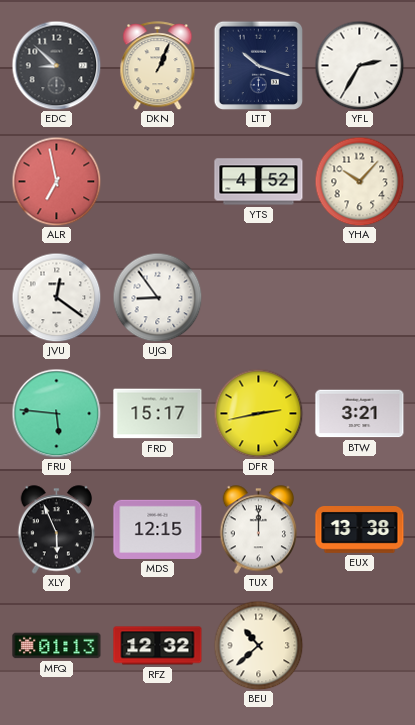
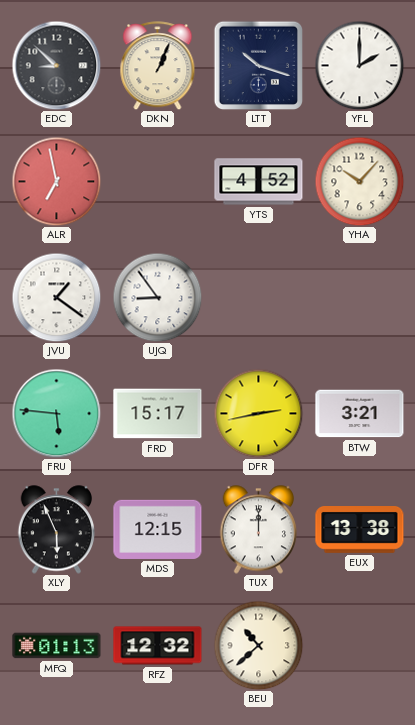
YFL: 2:35 -> 2:00 (359, 65)
JVU: 12:21 -> 1:21 (56, 297)
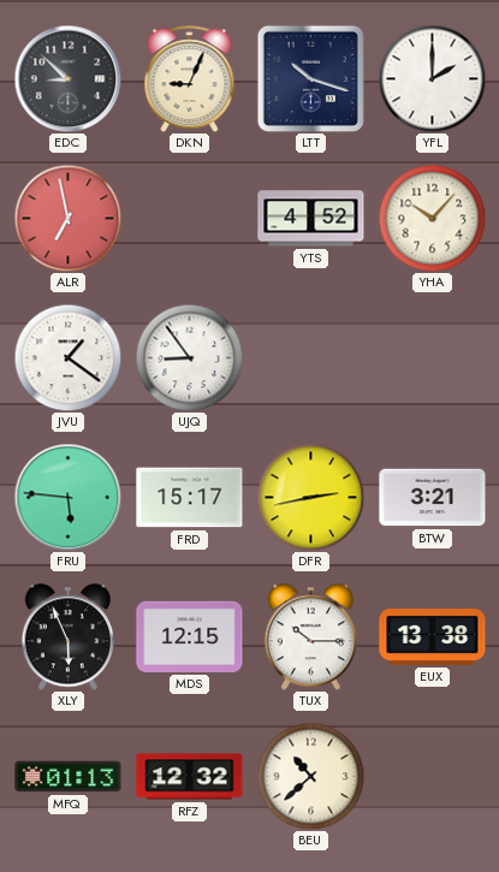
DKN: 1:04 -> 9:04 (190, 79)
TUX: 12:00 -> 10:15 (311, 637)
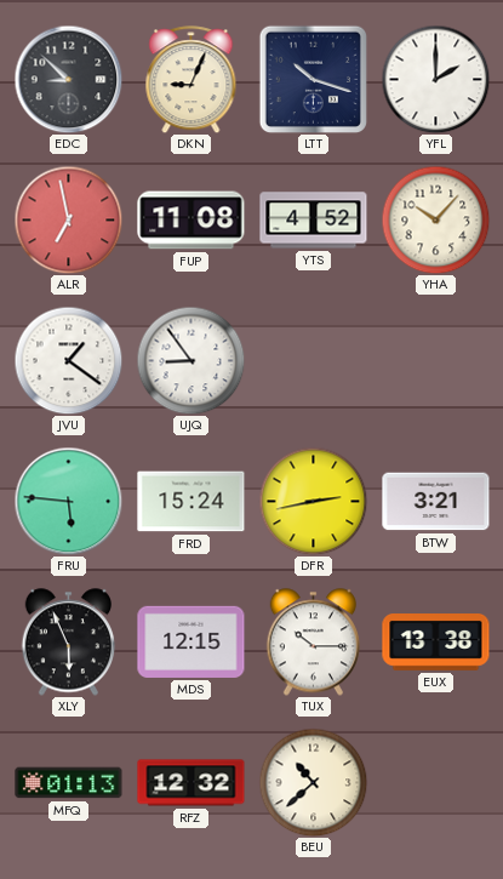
FUP: none -> 11:08 (192, 221)
FRD: 15:17 -> 15:24 (192, 502)
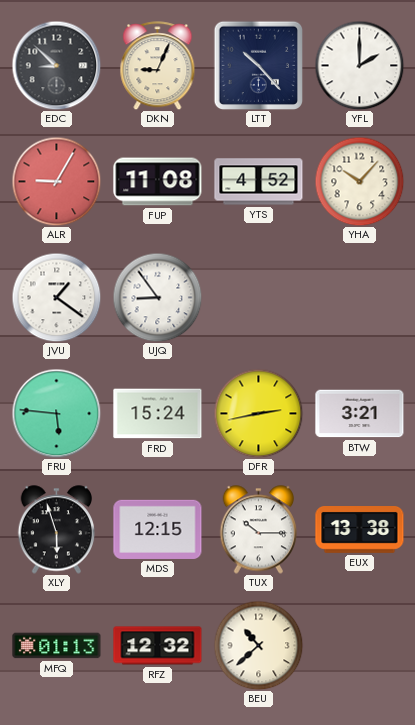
LTT: 10:18 -> 10:23 (258, 65)
ALR: 6:58 -> 9:05 (56, 181)
XLY: 5:56 -> 5:57 (57, 530)
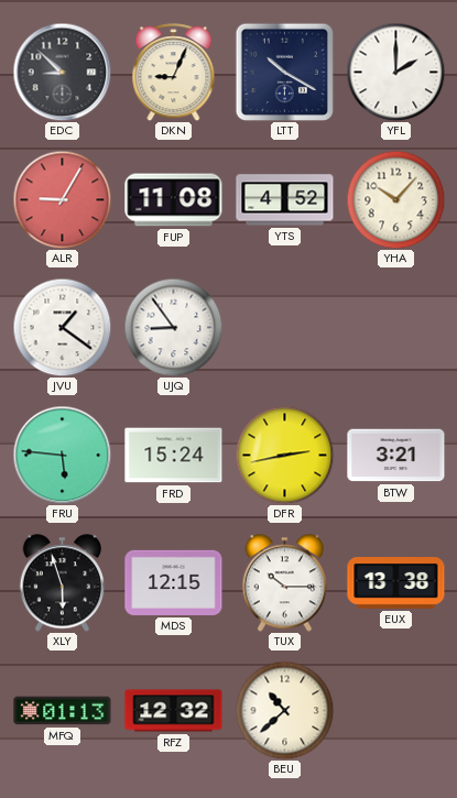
LTT: 10:23 -> 10:20 (284, 72)
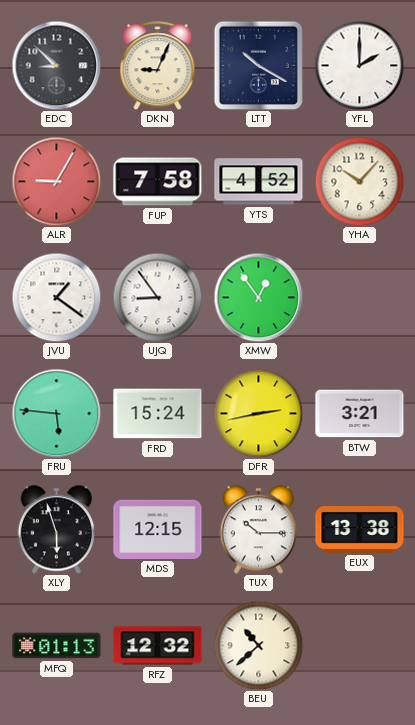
FUP: 11:08 -> 7:58 (158, 182)
XMW: none -> 12:54 (258, 297)
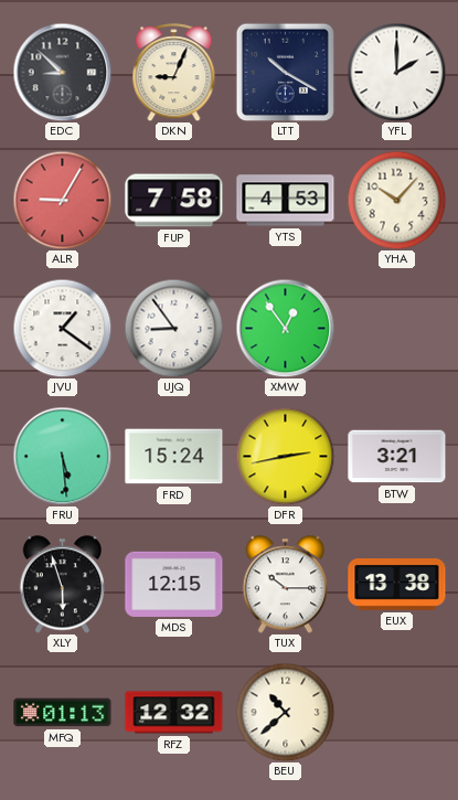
YTS: 4:52 -> 4:53 (286, 201)
FRU: 5:46 -> 5:29 (62, 456)
